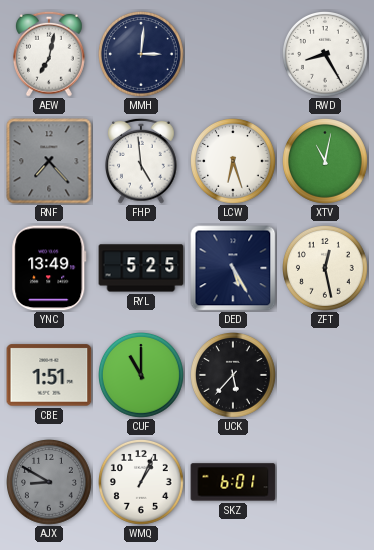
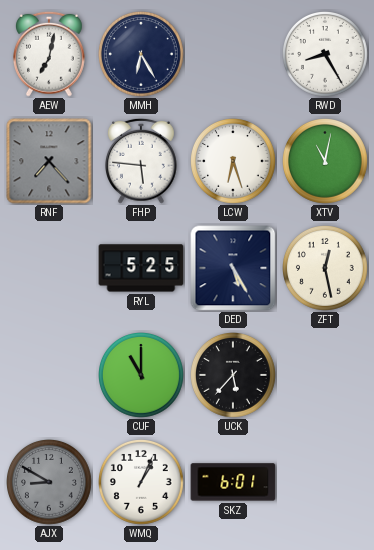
MMH: 3:01 -> 6:25 (142, 55)
FHP: 4:59 -> 5:46 (142, 161)
YNC: 13:49 -> none (49, 268)
CBE: 1:51 -> none (49, 375)
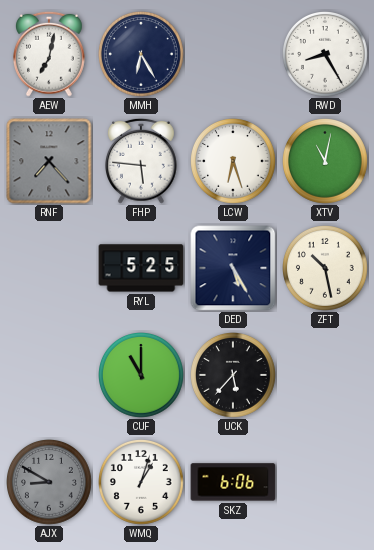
ZFT: 12:28 -> 10:28 (326, 269)
WMQ: 1:04 -> 1:03 (142, 483)
SKZ: 6:01 -> 6:06 (233, 482)
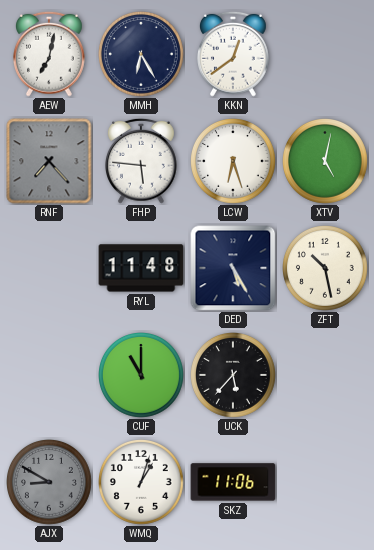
KKN: none -> 12:39 (234, 54)
RWD: 8:25 -> none (326, 55)
XTV: 11:02 -> 5:02 (326, 162)
RYL: 5:25 -> 11:48 (141, 268)
SKZ: 6:06 -> 11:06 (233, 482)
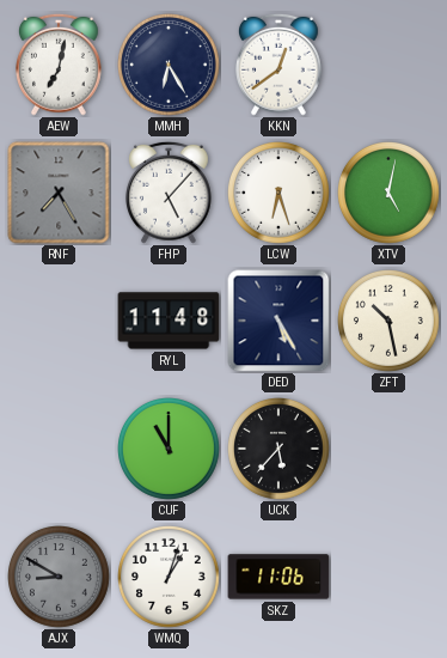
RNF: 7:23 -> 7:25 (59, 193)
FHP: 5:46 -> 5:07 (170, 193)
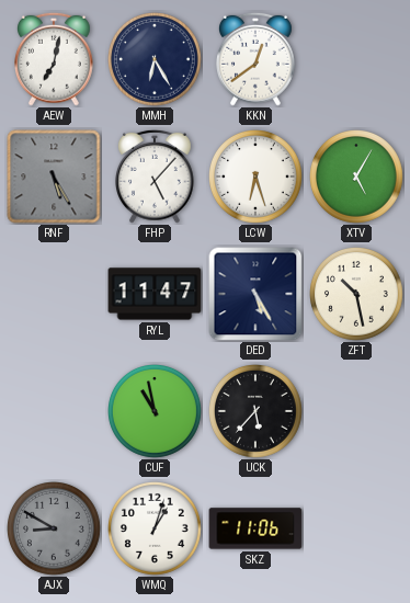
RNF: 7:25 -> 5:25 (54, 177)
XTV: 5:02 -> 5:05 (357, 178)
RYL: 11:48 -> 11:47 (155, 294)
CUF: 11:00 -> 10:58 (156, 412)
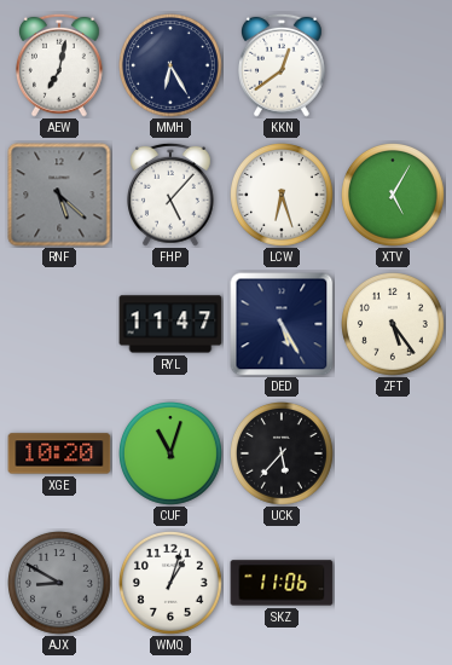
RNF: 5:25 -> 5:22 (59, 195)
ZFT: 10:28 -> 5:24 (394, 325)
XGE: none -> 10:20 (59, 453)
CUF: 10:58 -> 11:03 (172, 455)
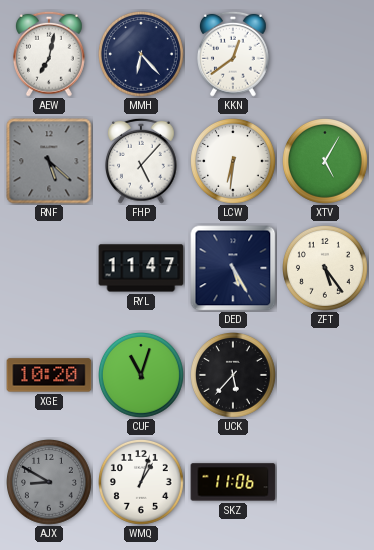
MMH: 6:25 -> 6:23 (142, 55)
LCW: 6:27 -> 6:31 (234, 162)
